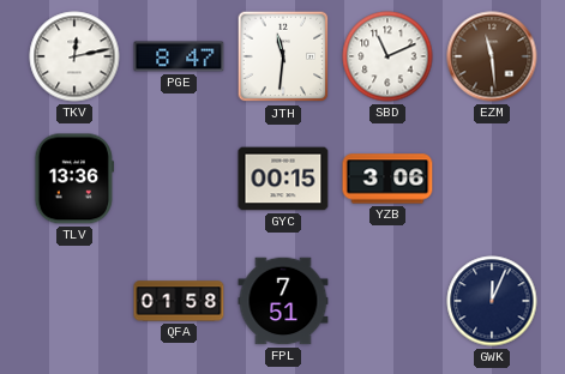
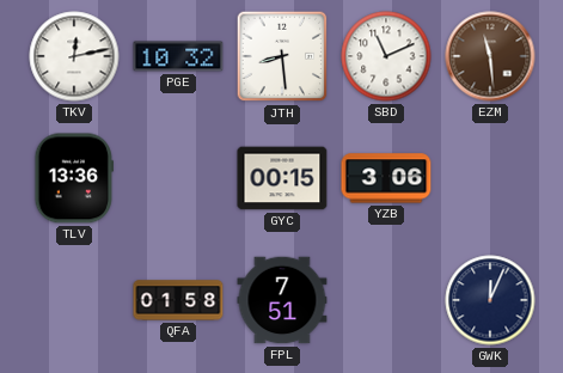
PGE: 8:47 -> 10:32 (178, 56)
JTH: 11:31 -> 8:29 (282, 56)
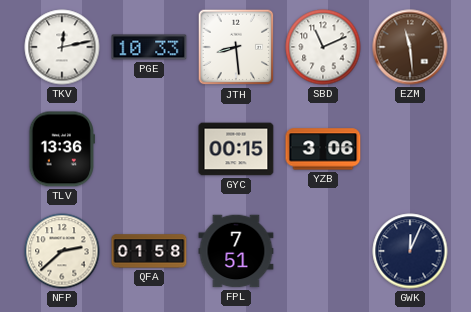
PGE: 10:32 -> 10:33 (149, 47)
NFP: none -> 2:38 (62, 251)
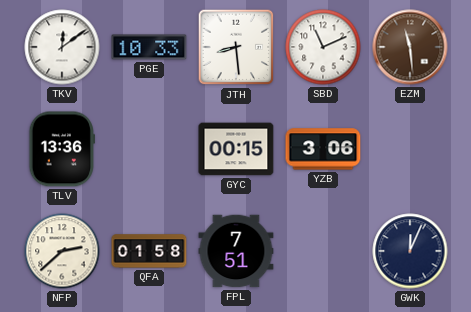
TKV: 12:13 -> 12:09 (62, 47)
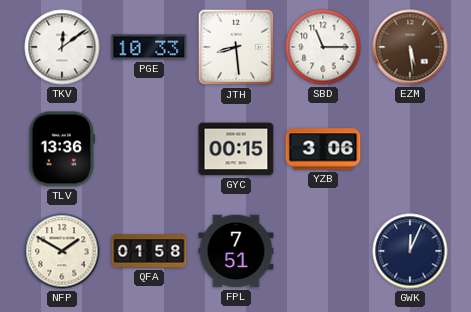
SBD: 11:11 -> 11:15 (323, 47)
EZM: 11:29 -> 5:29 (410, 47)
NFP: 2:38 -> 1:50 (62, 251)
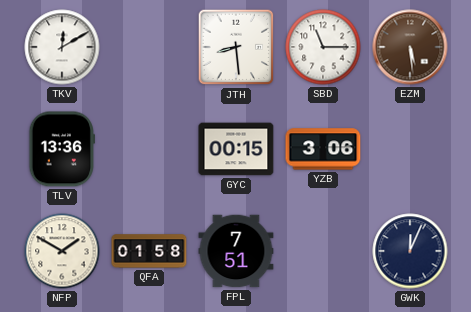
TKV: 12:09 -> 12:10 (62, 47)
PGE: 10:33 -> none (149, 47)
